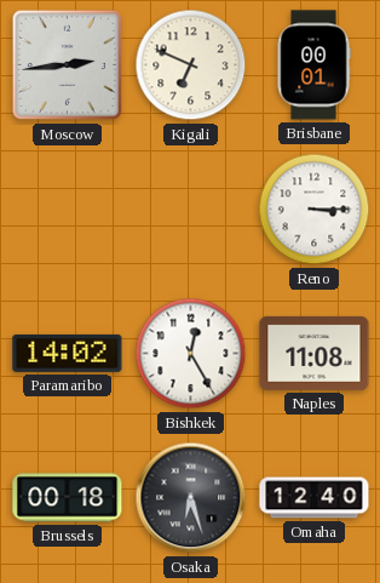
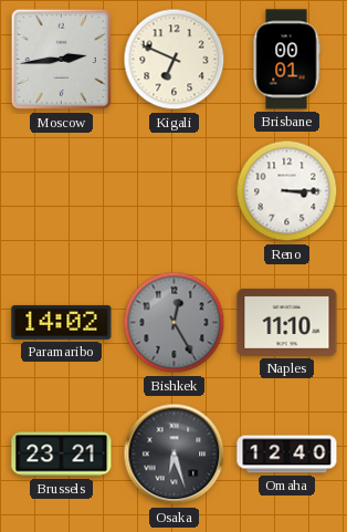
Bishkek dial: white -> grey (175, 323)
Naples: 11:08 -> 11:10 (287, 322)
Brussels: 00:18 -> 23:21 (62, 455)
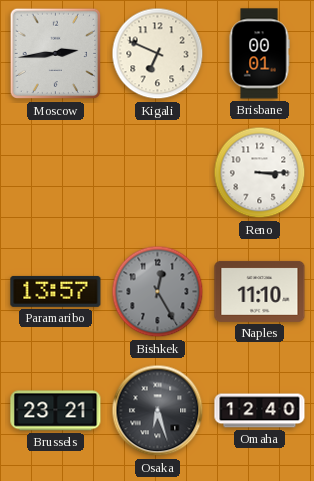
Paramaribo: 14:02 -> 13:57 (56, 291)
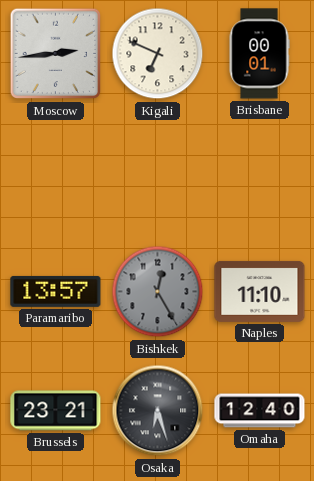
Reno: 3:15 -> none (260, 173)
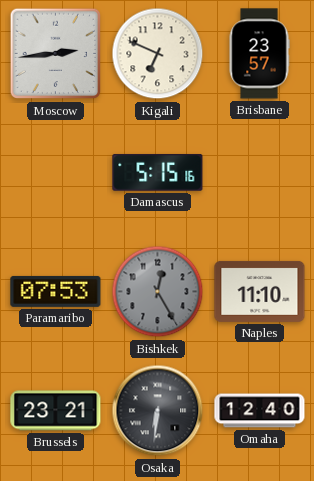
Brisbane: 00:01 -> 23:57 (259, 54)
Damascus: none -> 5:15 (158, 172)
Paramaribo: 13:57 -> 07:53 (56, 291)
Osaka: 6:27 -> 6:31 (158, 411)
